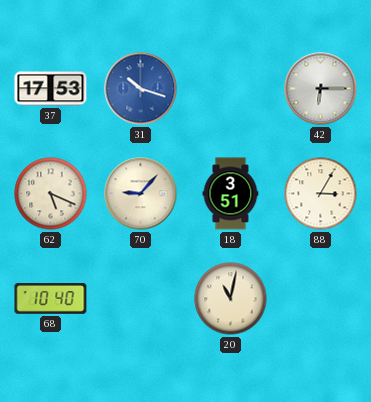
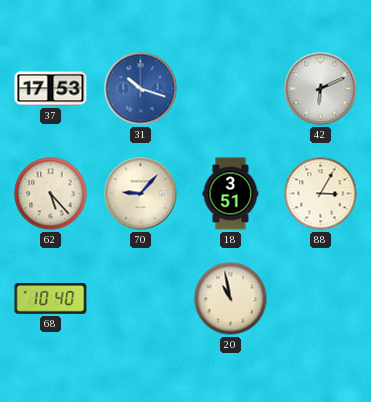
42: 6:15 -> 6:11 (321, 89)
62: 5:19 -> 5:23 (51, 194)
20: 11:02 -> 10:58 (231, 299)
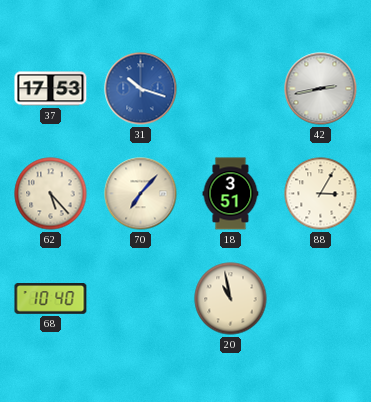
42: 6:11 -> 2:43 (321, 89)
70: 9:07 -> 7:07 (141, 194)
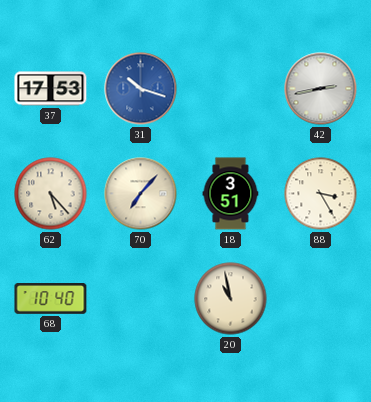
88: 3:05 -> 3:25 (321, 194)
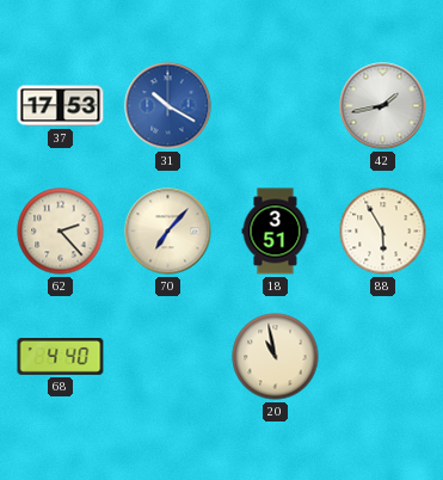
31: 10:18 -> 10:20 (168, 106)
42: 2:43 -> 1:43 (383, 106)
62: 5:23 -> 2:23 (61, 232)
88: 3:25 -> 5:55 (383, 232)
68: 10:40 -> 4:40 (61, 357)
